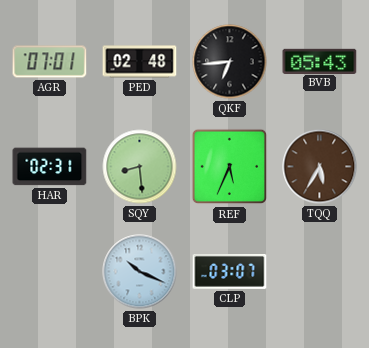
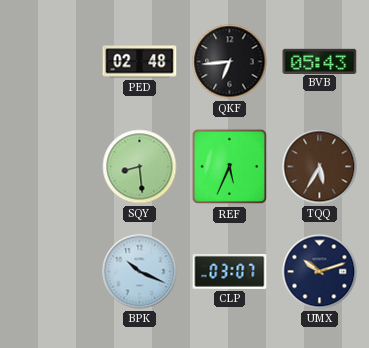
AGR: 07:01 -> none (50, 62)
HAR: 02:31 -> none (50, 167)
UMX: none -> 10:12 (320, 272)
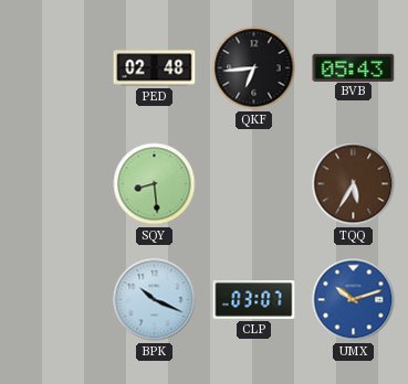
REF: 5:34 -> none (230, 167)
UMX dial: navy -> blue (354, 300)
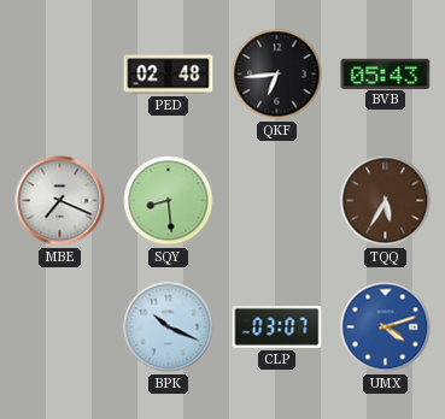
MBE: none -> 7:19 (60, 201)
UMX: 10:12 -> 4:12 (386, 327)
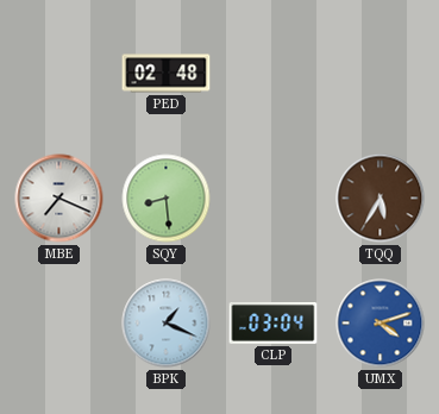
QKF: 6:44 -> none (277, 75)
BVB: 05:43 -> none (386, 73)
BPK: 10:19 -> 1:19 (167, 324)
CLP: 03:07 -> 03:04 (274, 324)
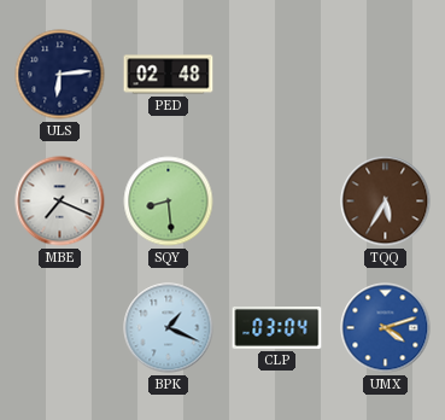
ULS: none -> 6:14 (60, 75)
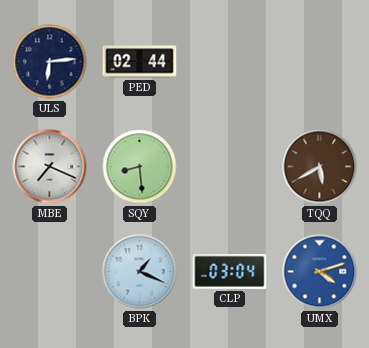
PED: 02:48 -> 02:44 (140, 62)
TQQ: 5:35 -> 5:40 (320, 167)
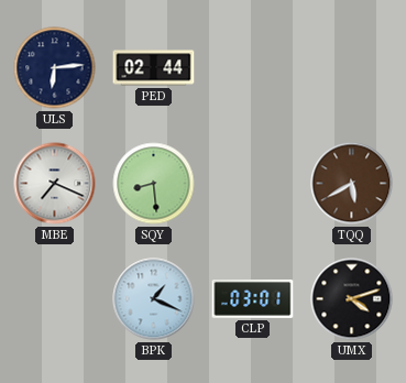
CLP: 03:04 -> 03:01 (253, 299)
UMX dial: blue -> black (352, 299)
